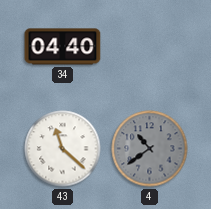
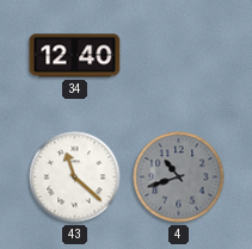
34: 04:40 -> 12:40 (75, 56)
4: 10:39 -> 10:42 (179, 178)
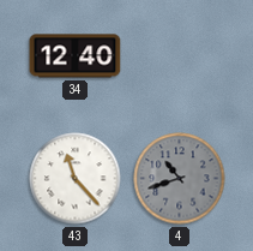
43: 11:22 -> 11:23 (76, 179)
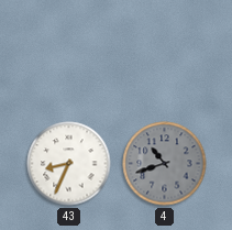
34: 12:40 -> none (76, 56)
43: 11:23 -> 8:34 (69, 164)
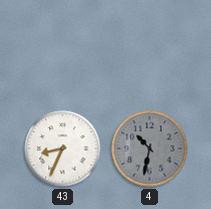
4: 10:42 -> 10:32 (150, 149)
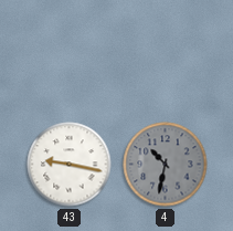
43: 8:34 -> 9:17 (70, 165)
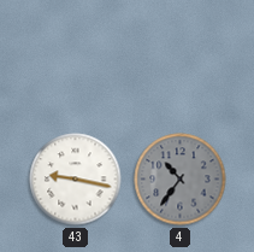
4: 10:32 -> 10:36 (181, 180)
